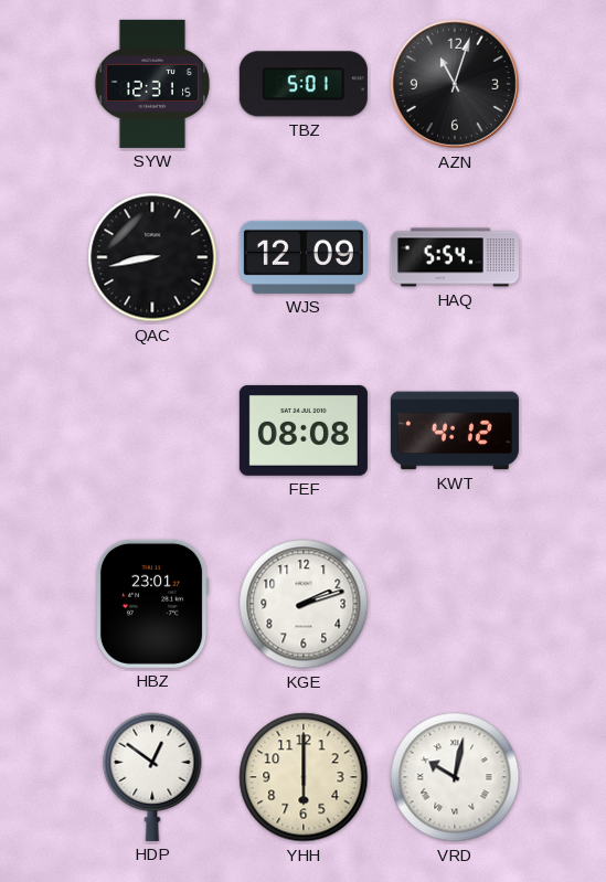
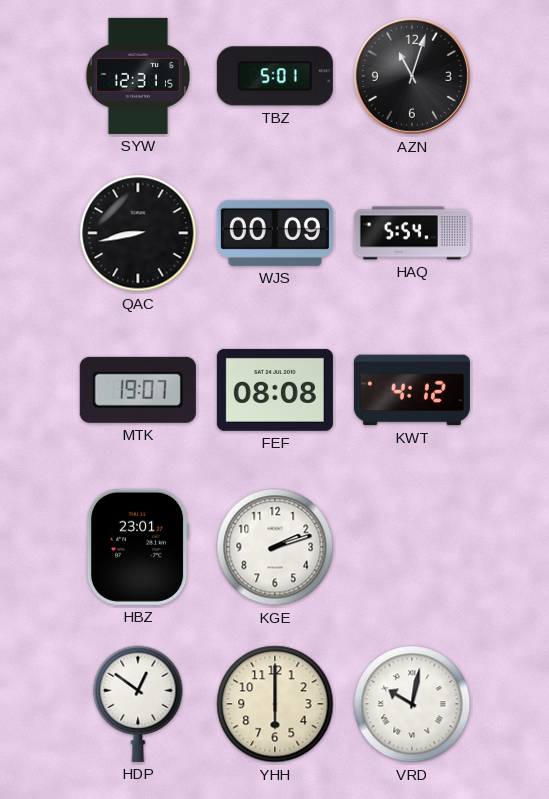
WJS: 12:09 -> 00:09 (275, 233)
MTK: none -> 19:07 (138, 390)
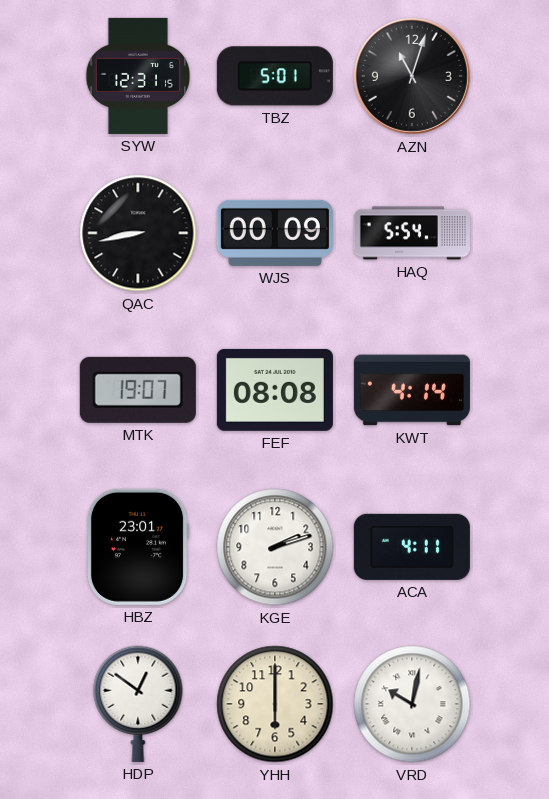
KWT: 4:12 -> 4:14 (412, 390)
ACA: none -> 4:11 (412, 547)
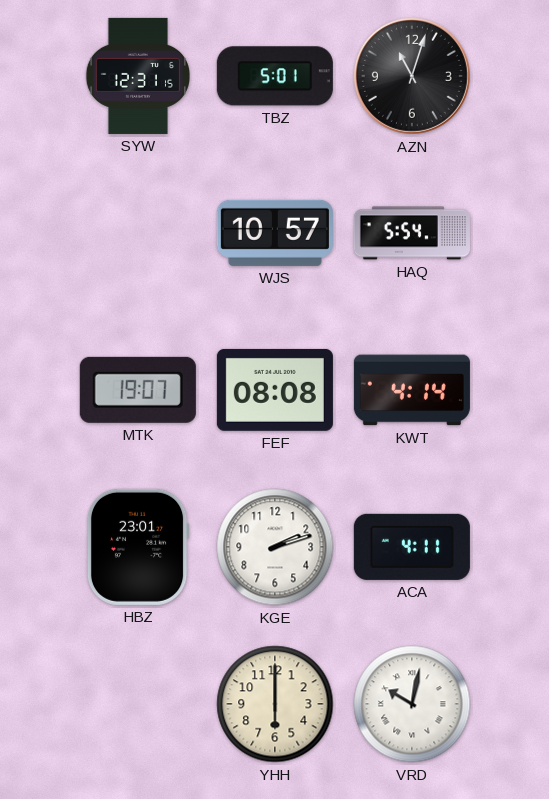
QAC: 8:43 -> none (138, 233)
WJS: 00:09 -> 10:57 (275, 233)
HDP: 12:51 -> none (138, 704)
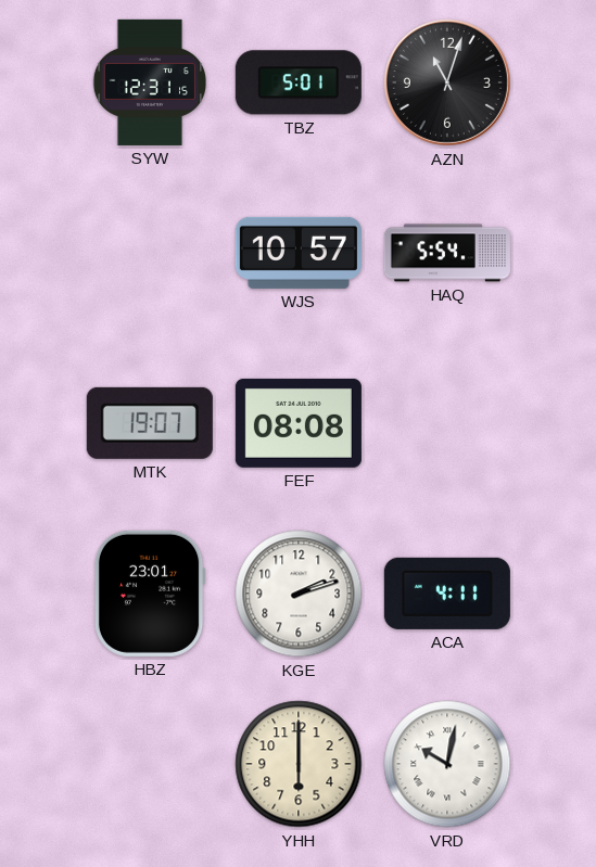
KWT: 4:14 -> none (412, 390)
